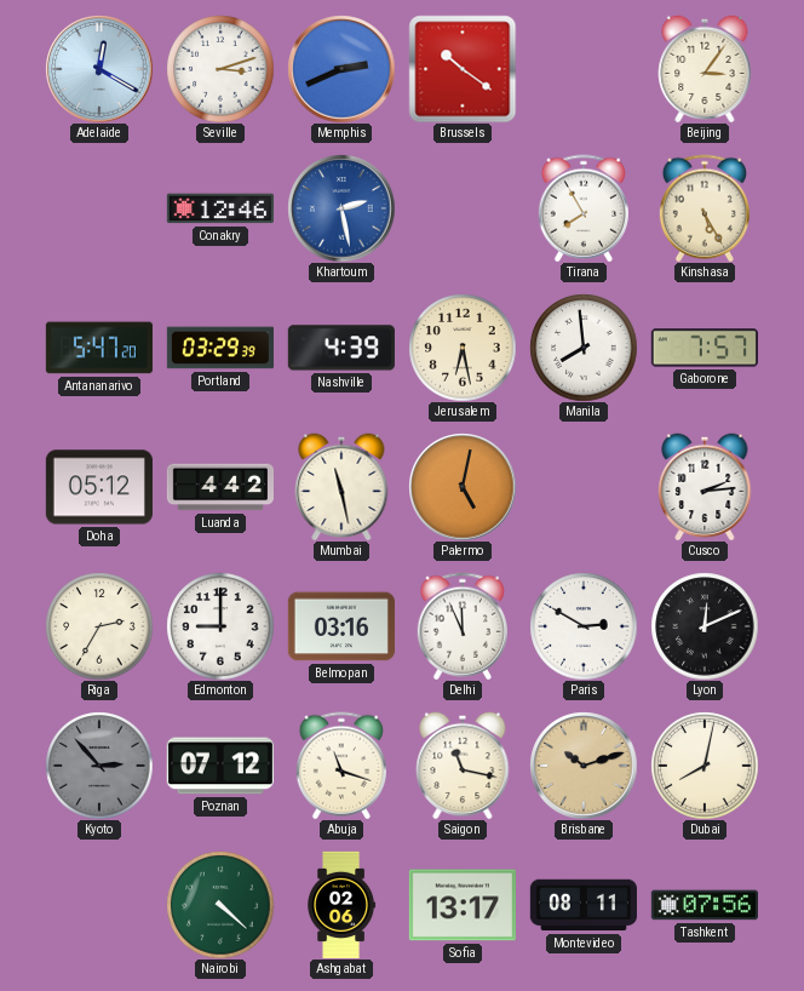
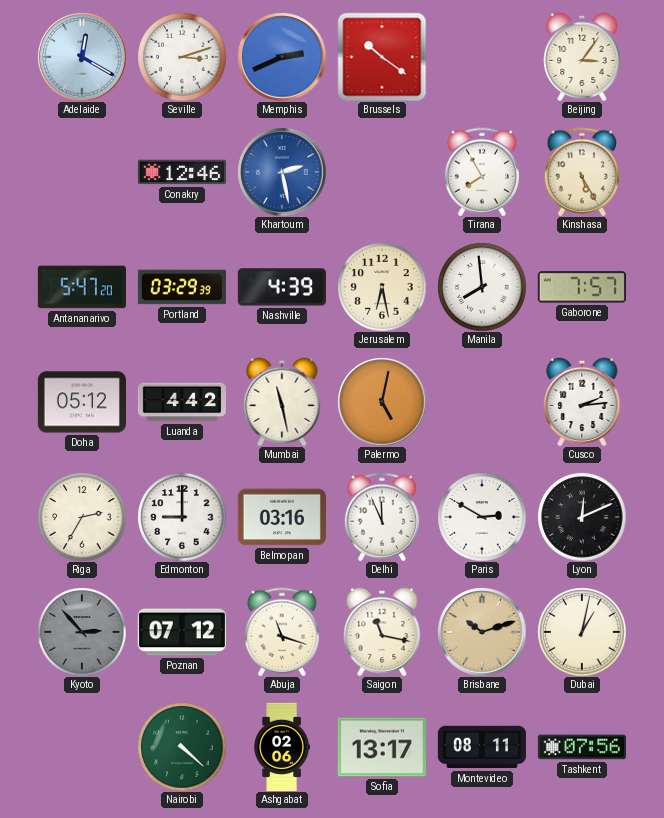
Dubai: 8:02 -> 1:02 (582, 632)
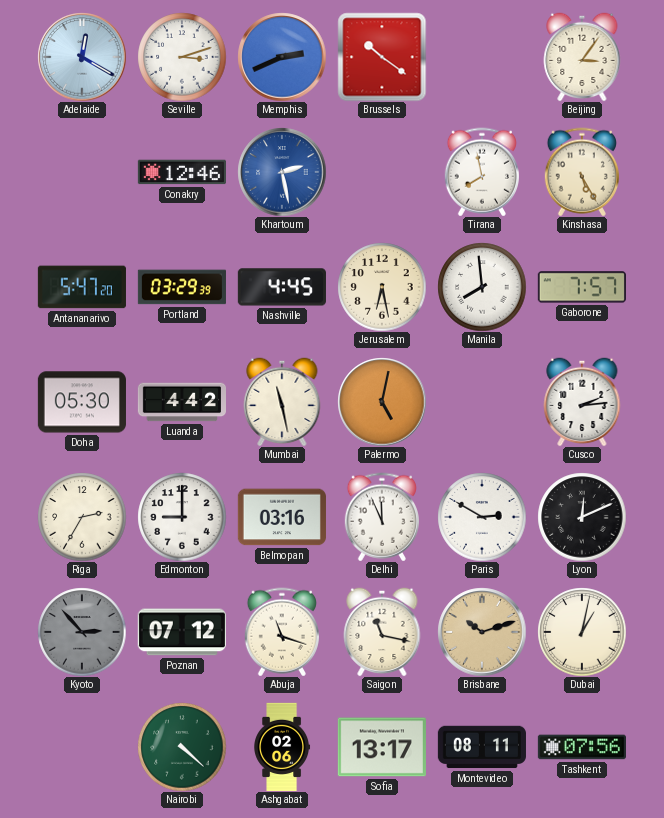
Tirana: 7:55 -> 7:58 (482, 172)
Nashville: 4:39 -> 4:45 (282, 287)
Doha: 05:12 -> 05:30 (82, 402)
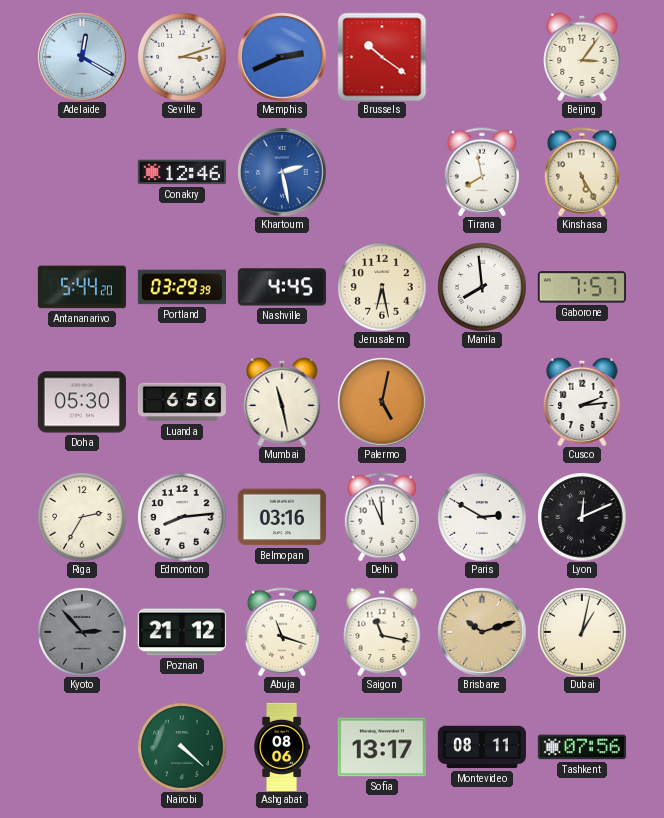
Antananarivo: 5:47 -> 5:44 (82, 287)
Luanda: 4:42 -> 6:56 (181, 402)
Edmonton: 9:00 -> 8:14 (182, 517)
Poznan: 07:12 -> 21:12 (182, 632)
Ashgabat: 02:06 -> 08:06 (282, 746)
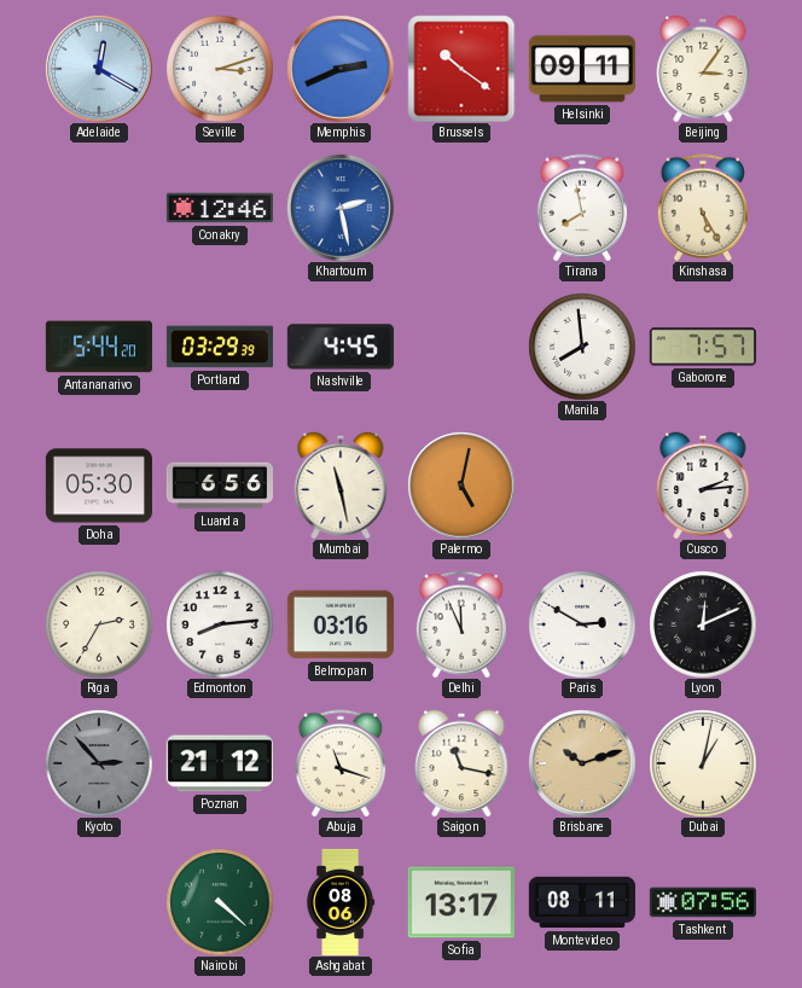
Helsinki: none -> 09:11 (582, 69)
Jerusalem: 6:28 -> none (382, 287)
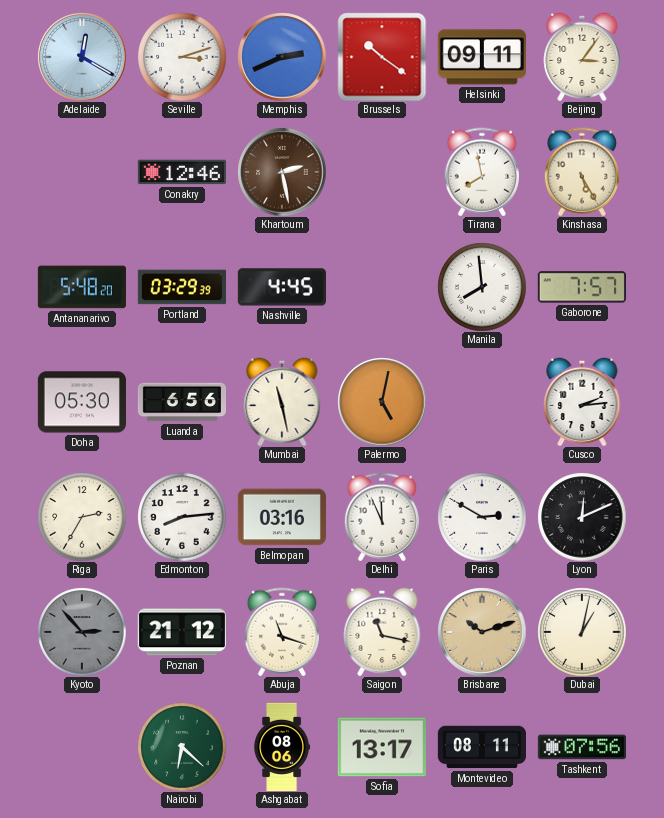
Khartoum dial: blue -> brown (282, 172)
Antananarivo: 5:44 -> 5:48 (82, 287)
Nairobi: 4:22 -> 6:22 (182, 747)
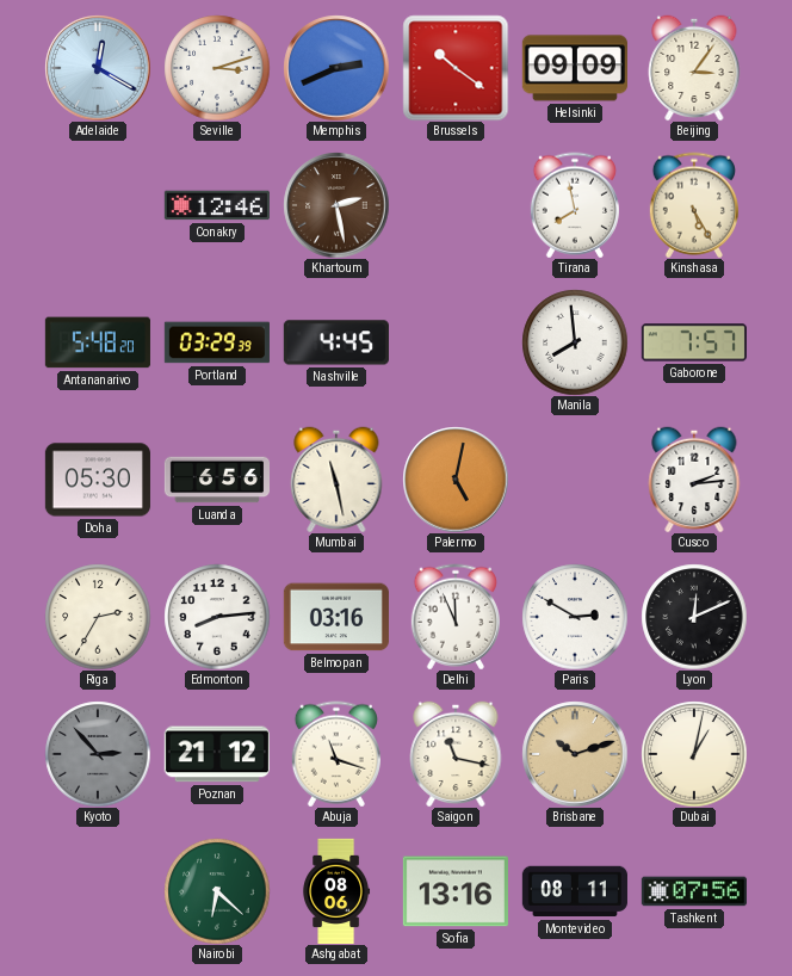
Helsinki: 09:11 -> 09:09 (575, 68)
Sofia: 13:17 -> 13:16 (456, 891)
